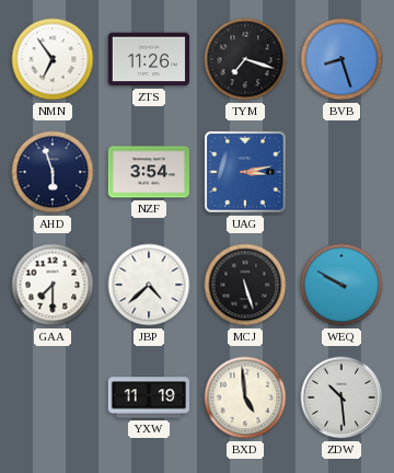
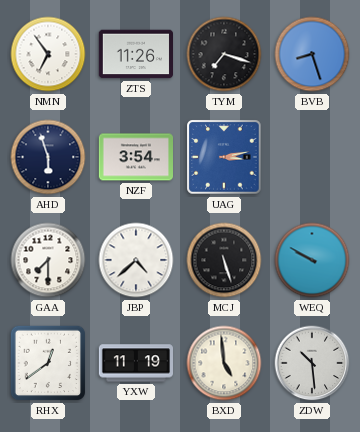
RHX: none -> 12:39 (48, 363)
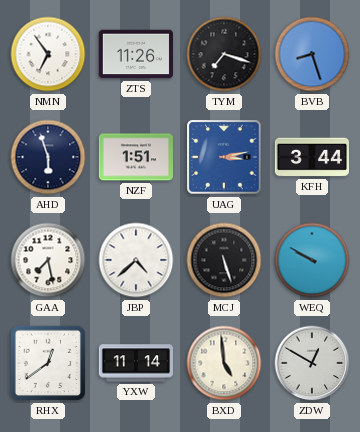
NZF: 3:54 -> 1:51 (135, 157)
KFH: none -> 3:44 (311, 157)
GAA: 7:30 -> 7:28 (48, 260)
YXW: 11:19 -> 11:14 (135, 363)
ZDW: 10:29 -> 12:50 (312, 363)
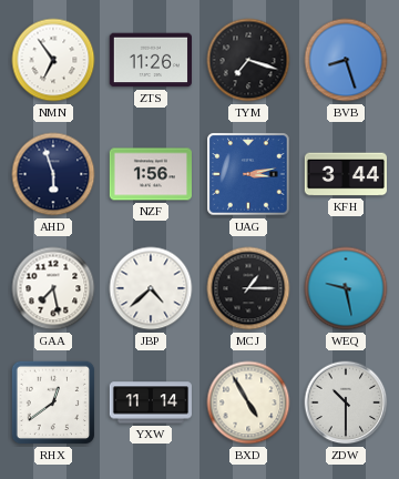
NZF: 1:51 -> 1:56 (150, 174)
MCJ: 5:27 -> 1:15 (248, 288)
WEQ: 9:50 -> 9:28 (346, 288)
BXD: 4:59 -> 4:55 (248, 402)
ZDW: 12:50 -> 10:30 (346, 402)
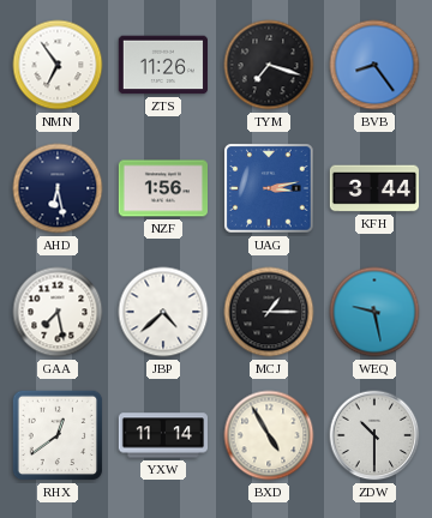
BVB: 8:27 -> 8:24 (374, 65)
AHD: 5:57 -> 6:28 (58, 188)
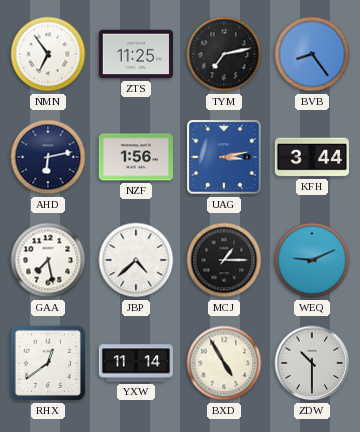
ZTS: 11:26 -> 11:25 (135, 54)
TYM: 7:18 -> 7:13 (224, 54)
AHD: 6:28 -> 6:13 (48, 157)
WEQ: 9:28 -> 9:11 (312, 260)
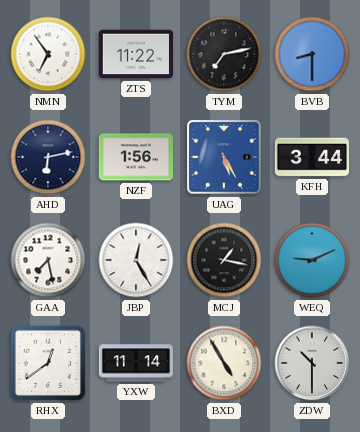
ZTS: 11:25 -> 11:22 (135, 54)
BVB: 8:24 -> 8:30 (312, 54)
UAG: 3:13 -> 5:25 (224, 157)
JBP: 4:38 -> 12:25 (136, 260)
MCJ: 1:15 -> 1:17 (224, 260)
